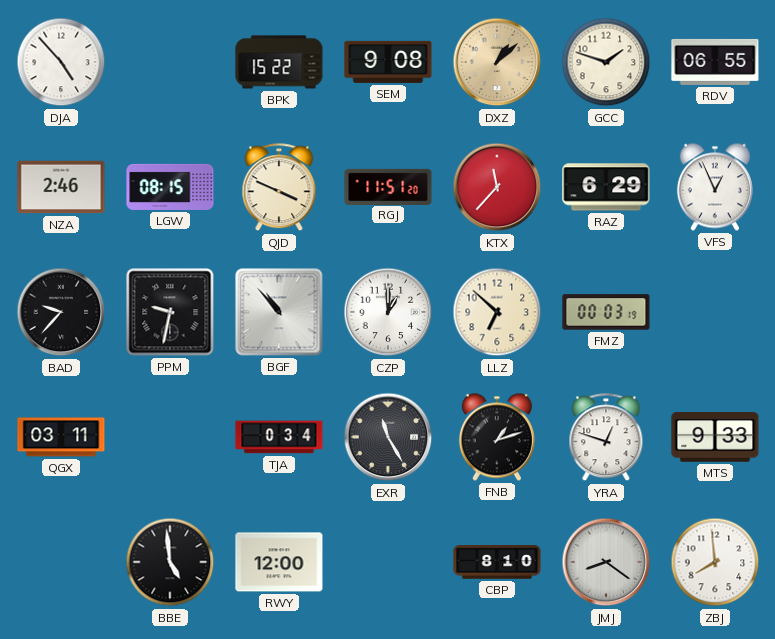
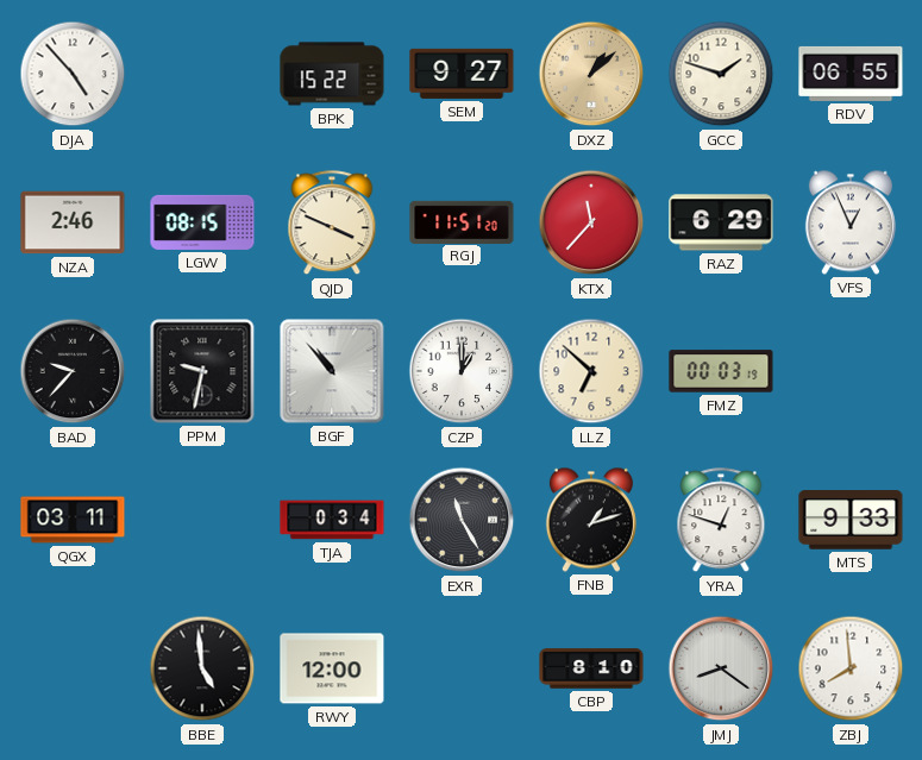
SEM: 9:08 -> 9:27 (462, 74)
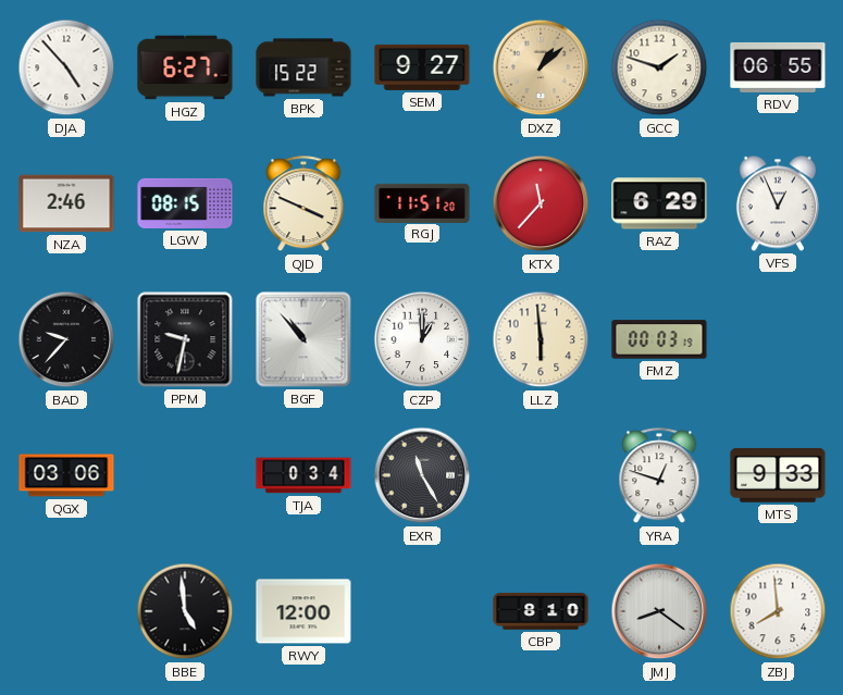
HGZ: none -> 6:27 (185, 67)
LLZ: 6:52 -> 5:59 (541, 339)
QGX: 03:11 -> 03:06 (66, 475)
FNB: 1:12 -> none (591, 520)
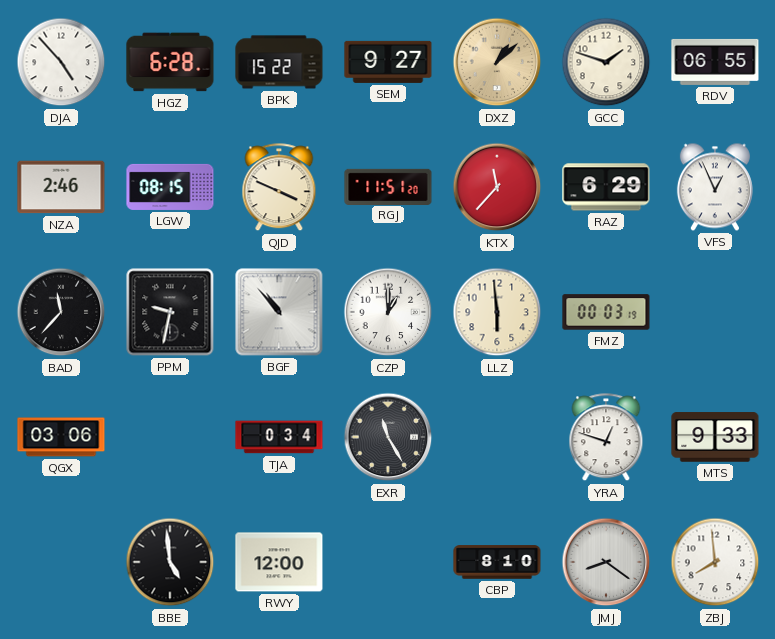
HGZ: 6:27 -> 6:28 (170, 62)
BAD: 9:37 -> 11:37 (61, 312)
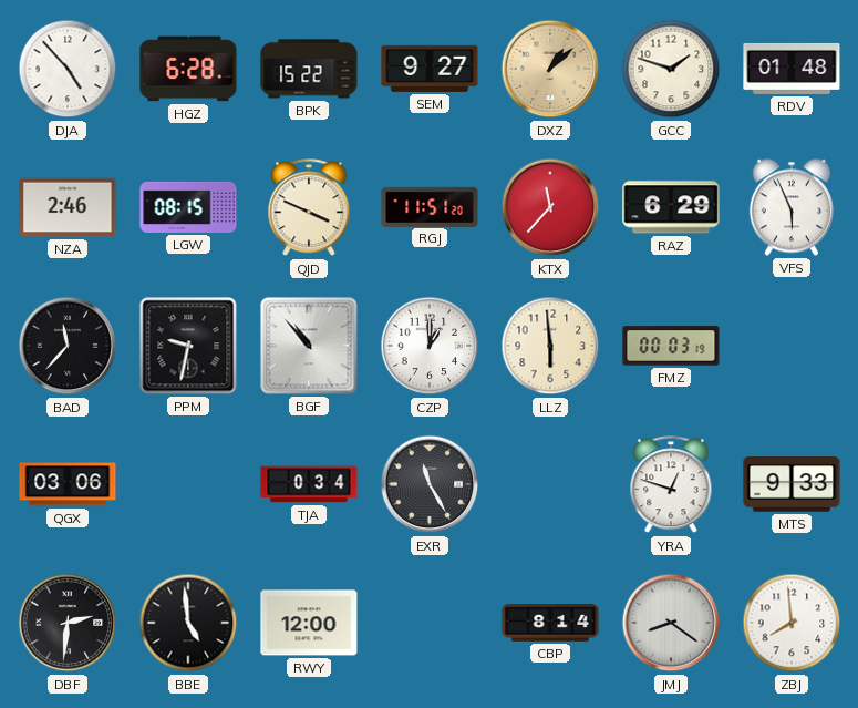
RDV: 06:55 -> 01:48 (792, 69)
VFS: 12:56 -> 5:56 (792, 207)
DBF: none -> 2:31 (68, 623)
CBP: 8:10 -> 8:14 (550, 623)
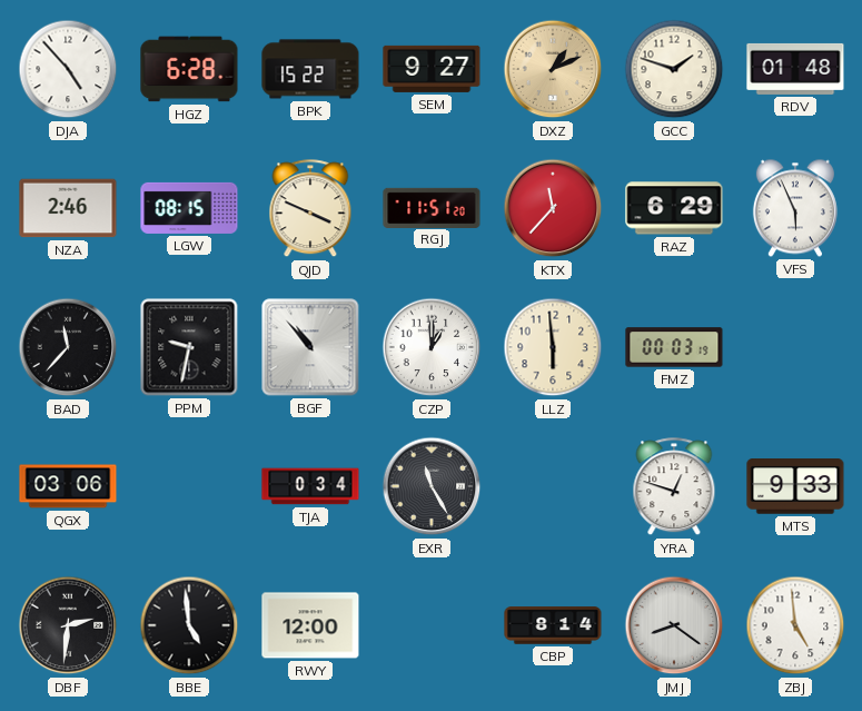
DXZ: 1:08 -> 1:11 (553, 69)
ZBJ: 7:59 -> 4:59 (795, 625)
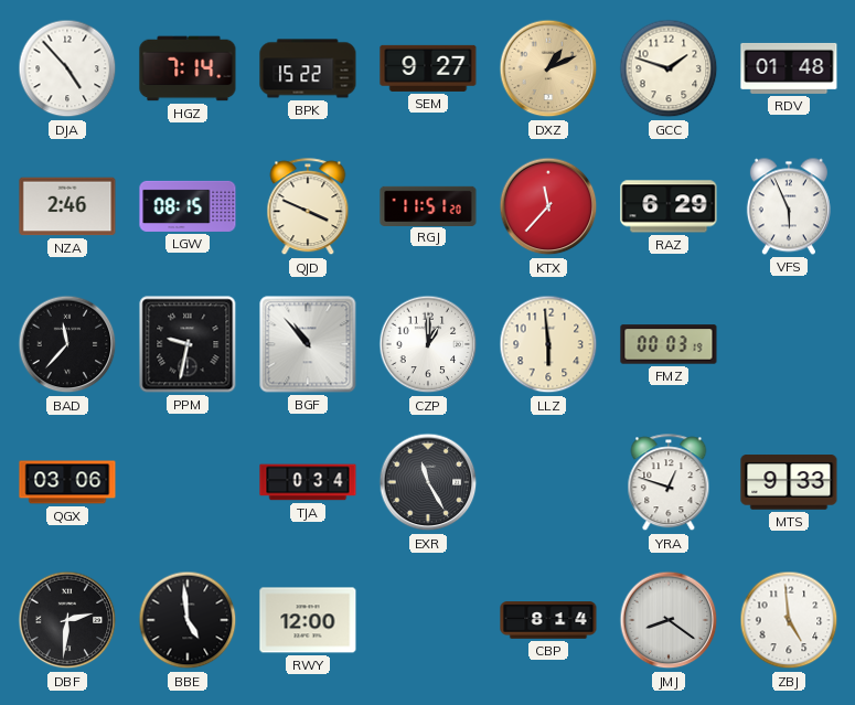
HGZ: 6:28 -> 7:14 (188, 68)
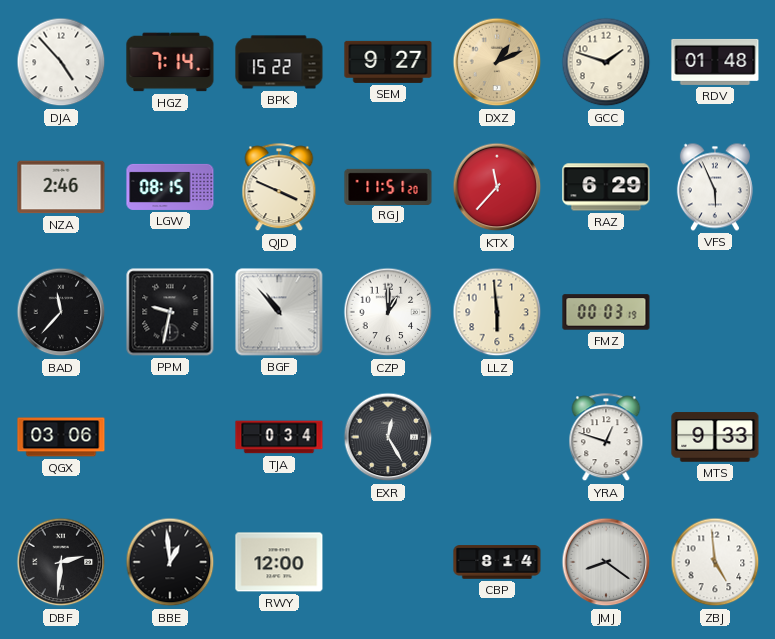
EXR: 11:25 -> 12:25 (388, 437)
BBE: 4:59 -> 12:59 (170, 562)
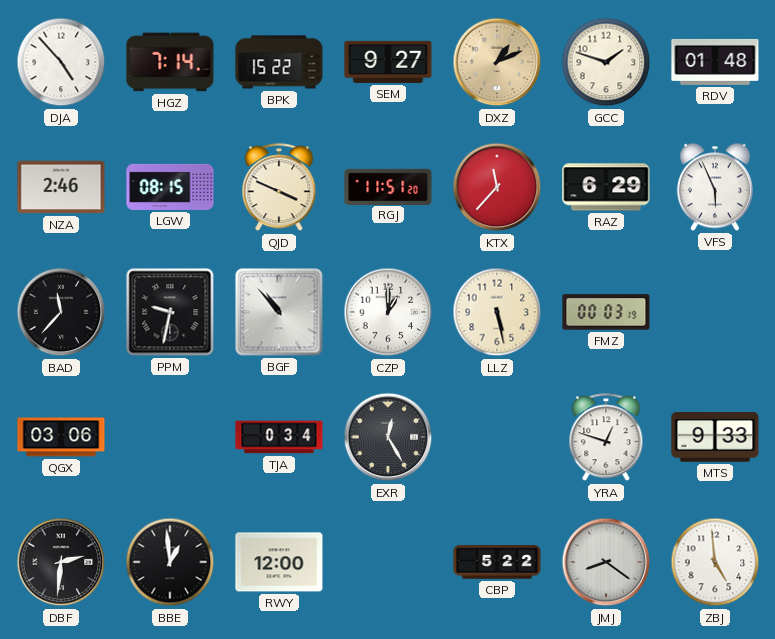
LLZ: 5:59 -> 5:28 (497, 312)
CBP: 8:14 -> 5:22 (497, 562)
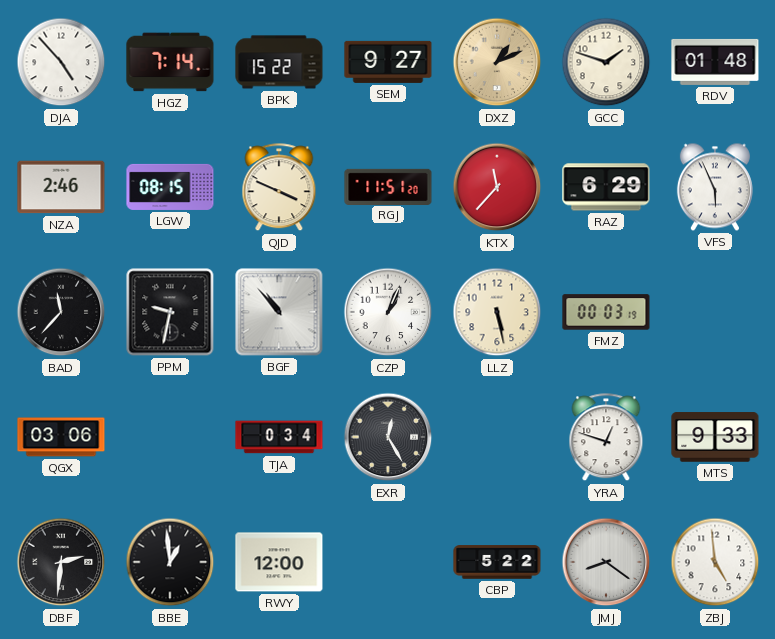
CZP: 1:00 -> 1:04 (388, 312)
